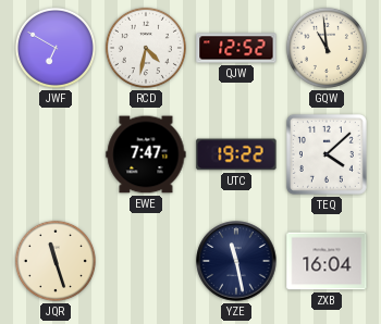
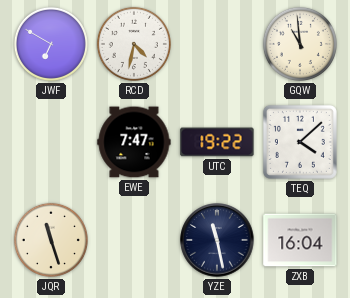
QJW: 12:52 -> none (236, 48)
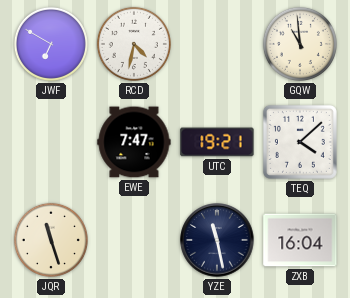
UTC: 19:22 -> 19:21 (217, 142)
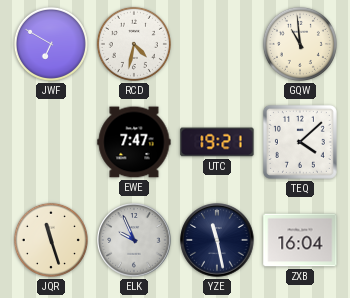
ELK: none -> 9:56 (134, 240)
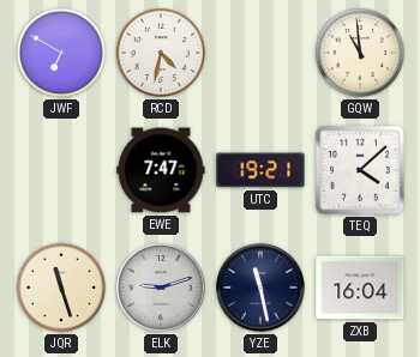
ELK: 9:56 -> 9:12 (161, 288)
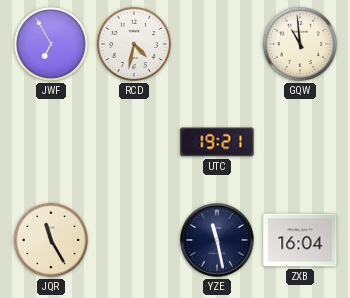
JWF: 6:50 -> 6:55 (51, 44)
EWE: 7:47 -> none (161, 170)
TEQ: 4:08 -> none (360, 170)
JQR: 11:27 -> 11:25 (51, 240)
ELK: 9:12 -> none (161, 288)
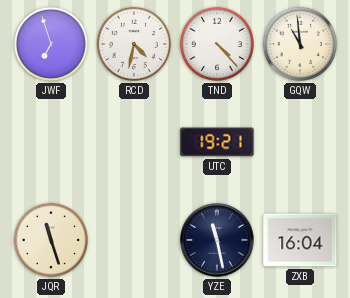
JWF: 6:55 -> 6:57 (51, 44)
TND: none -> 4:23 (217, 44)
JQR: 11:25 -> 11:27 (51, 240)
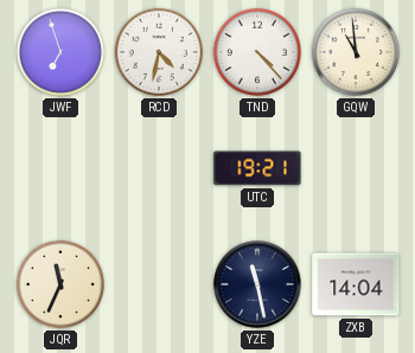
JQR: 11:27 -> 11:34 (60, 284)
ZXB: 16:04 -> 14:04 (356, 284)
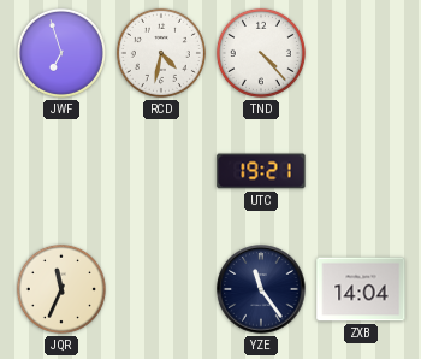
GQW: 10:59 -> none (356, 52)
YZE: 11:28 -> 11:24 (261, 289)
